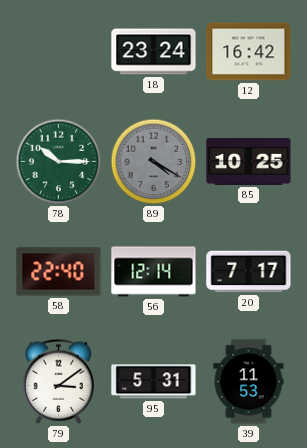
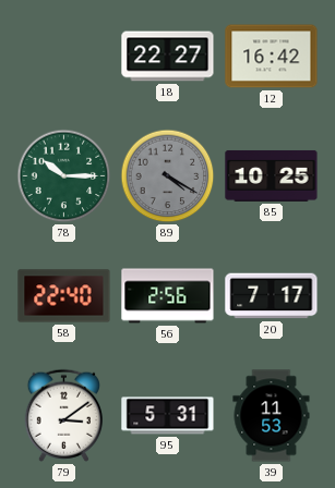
18: 23:24 -> 22:27 (168, 57)
56: 12:14 -> 2:56 (168, 296)
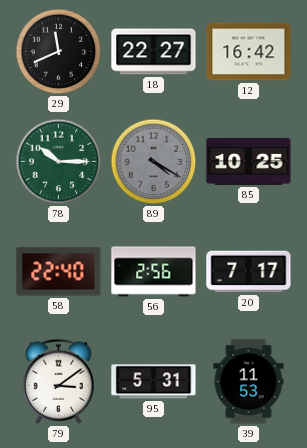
29: none -> 11:41 (59, 52)
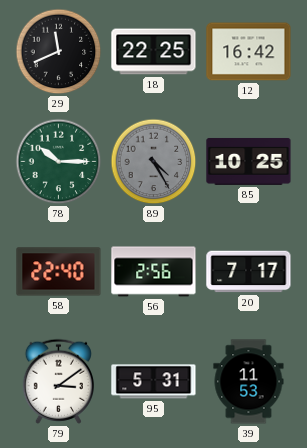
18: 22:27 -> 22:25 (154, 52)
89: 4:20 -> 4:25 (154, 162)
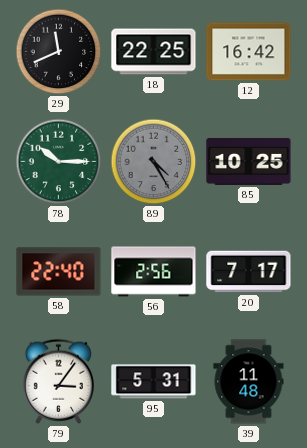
79: 3:09 -> 3:06 (58, 381)
39: 11:53 -> 11:48 (249, 382)
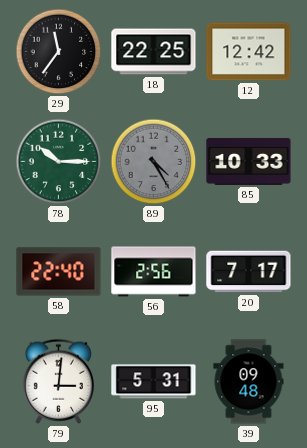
29: 11:41 -> 11:36 (59, 52)
12: 16:42 -> 12:42 (249, 52)
85: 10:25 -> 10:33 (249, 161)
79: 3:06 -> 3:01 (58, 381)
39: 11:48 -> 09:48 (249, 382)
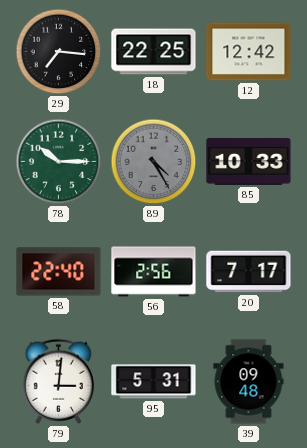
29: 11:36 -> 7:16 (59, 52)
